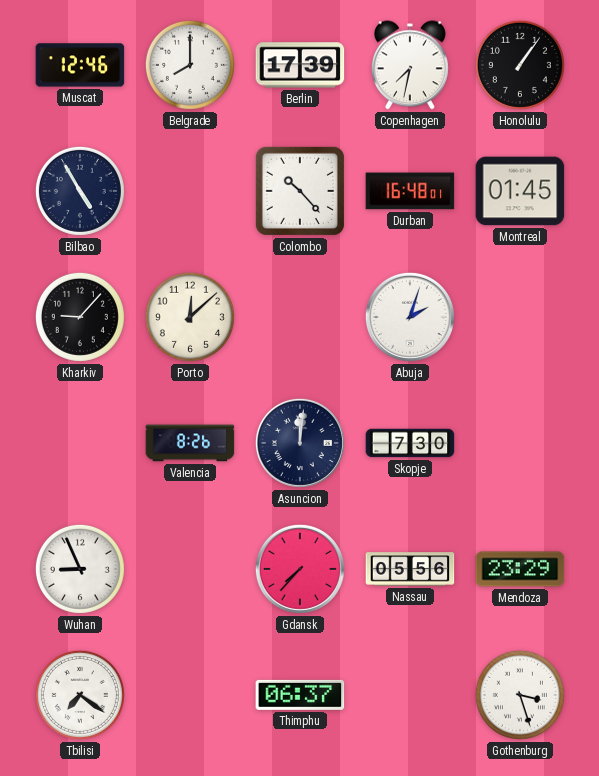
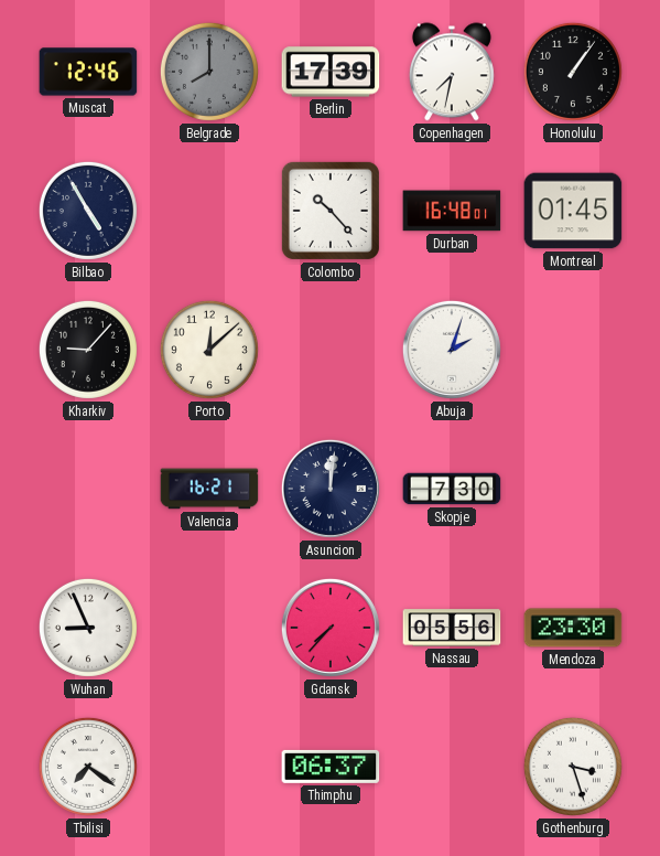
Belgrade dial: white -> grey (209, 72)
Valencia: 8:26 -> 16:21 (209, 489)
Mendoza: 23:29 -> 23:30 (573, 628)
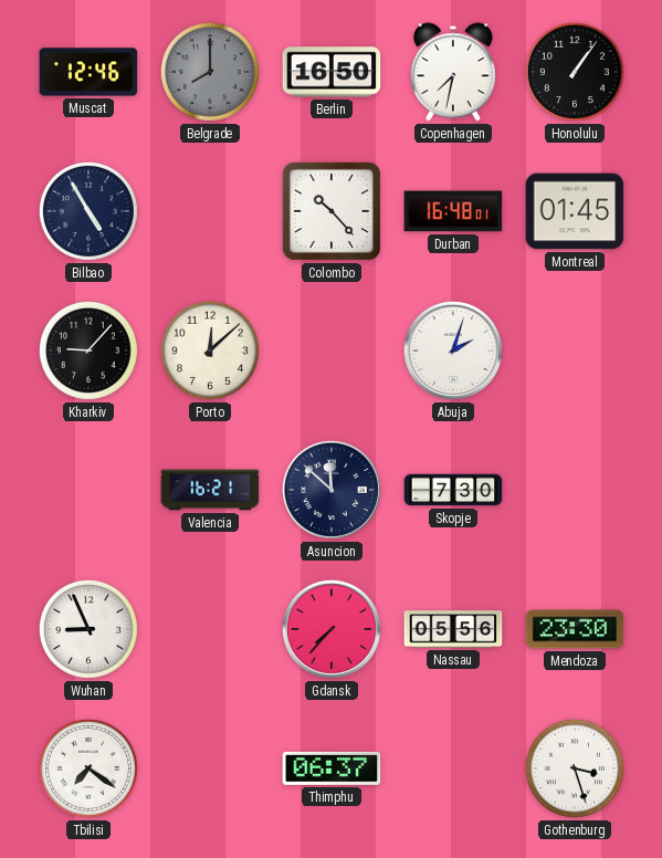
Berlin: 17:39 -> 16:50 (332, 72)
Asuncion: 12:01 -> 11:52 (332, 490)
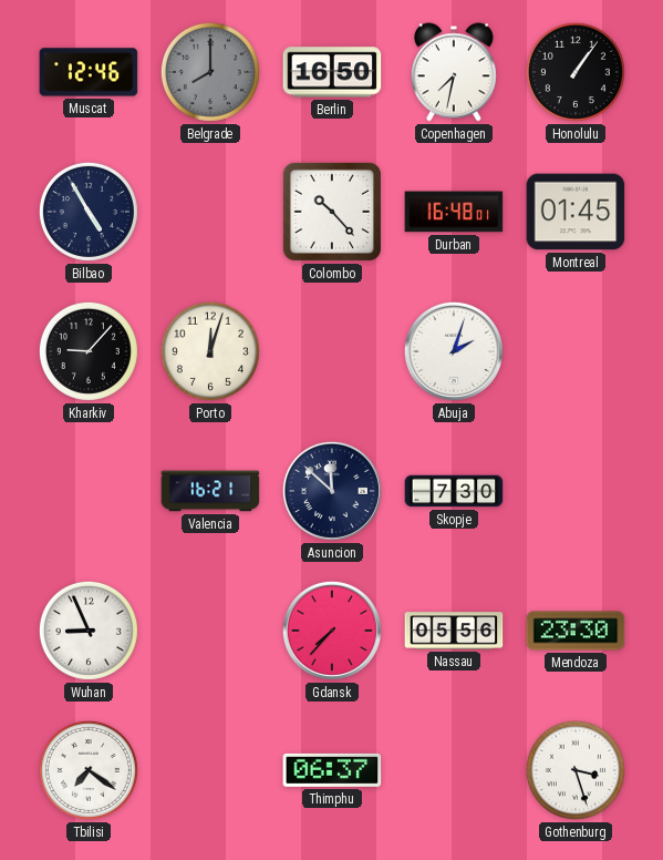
Porto: 12:08 -> 12:03 (210, 351)
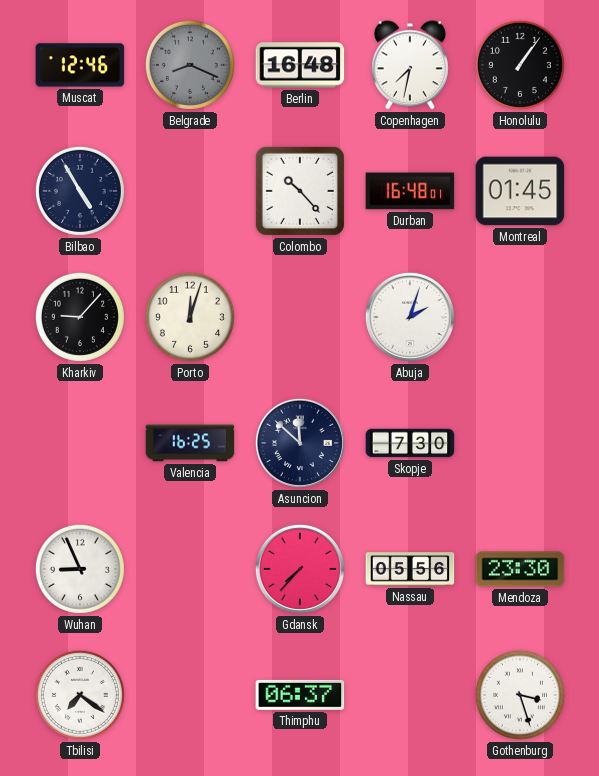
Belgrade: 8:00 -> 8:19 (190, 65)
Berlin: 16:50 -> 16:48 (300, 65)
Valencia: 16:21 -> 16:25 (190, 443)
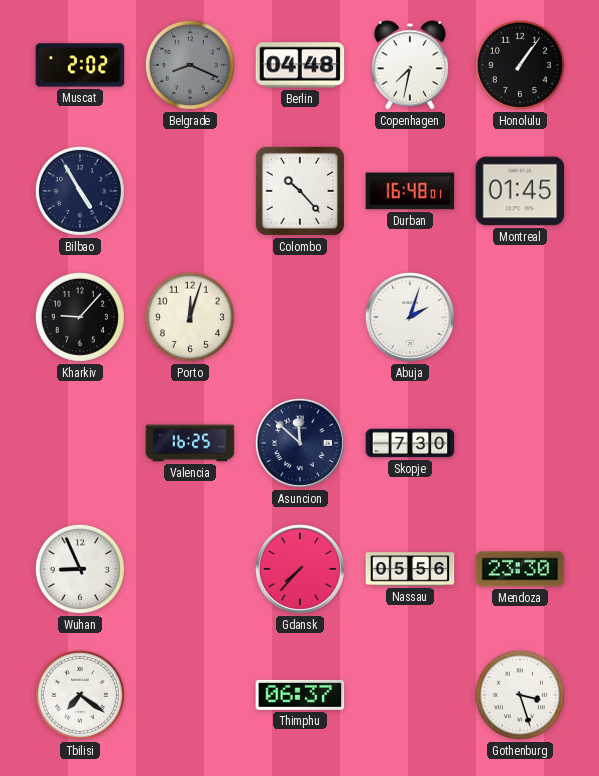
Muscat: 12:46 -> 2:02 (80, 65)
Berlin: 16:48 -> 04:48 (300, 65)
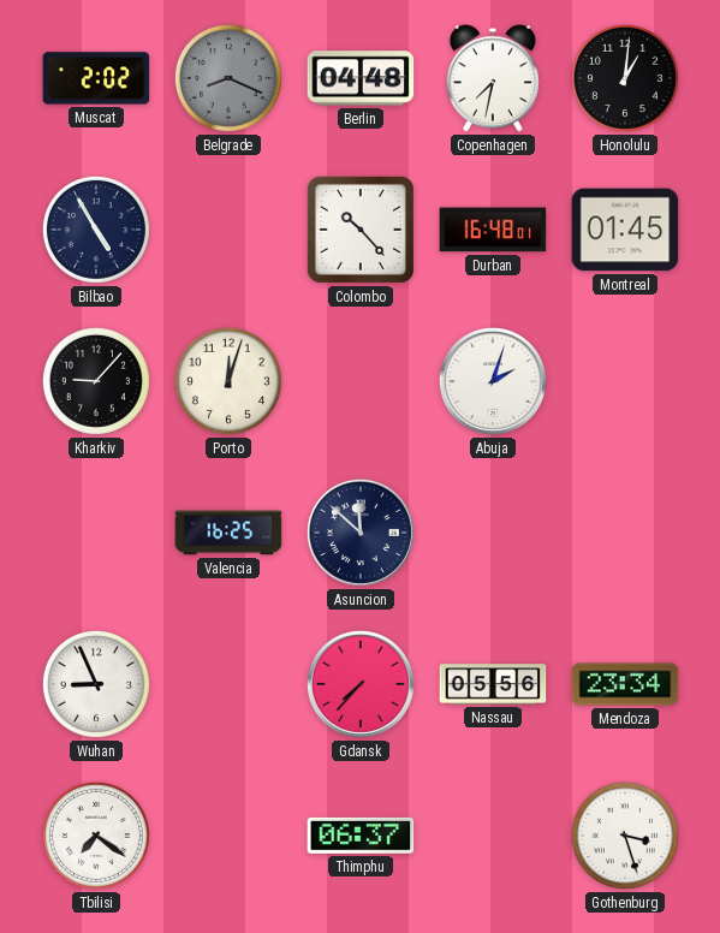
Honolulu: 1:06 -> 1:01 (625, 78)
Skopje: 7:30 -> none (410, 443)
Mendoza: 23:30 -> 23:34 (625, 684)
